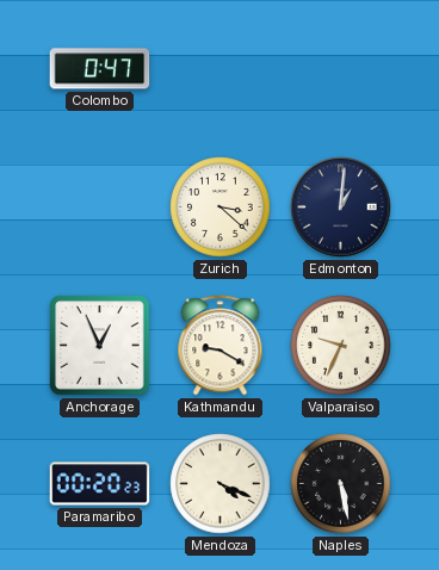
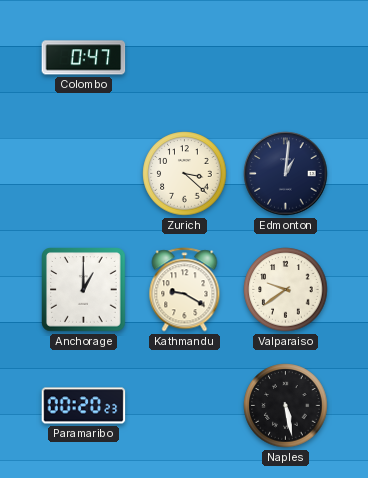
Anchorage: 12:56 -> 1:00 (84, 290)
Valparaiso: 9:34 -> 9:39 (286, 290)
Mendoza: 4:19 -> none (221, 484)
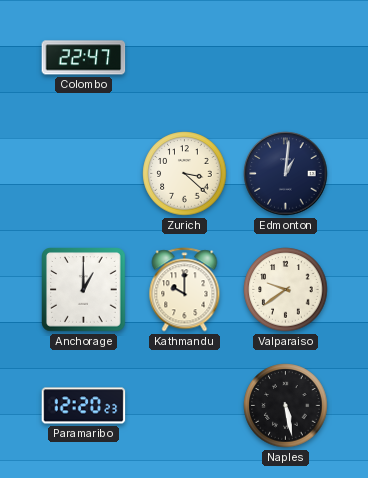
Colombo: 0:47 -> 22:47 (84, 58)
Kathmandu: 9:20 -> 10:00 (185, 290)
Paramaribo: 00:20 -> 12:20 (84, 406)
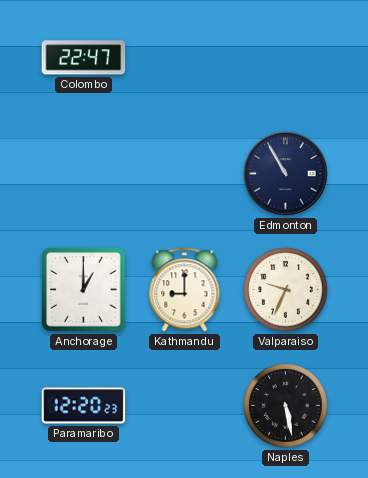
Zurich: 3:22 -> none (185, 174)
Edmonton: 1:01 -> 10:55 (286, 174)
Kathmandu: 10:00 -> 9:00 (185, 290)
Valparaiso: 9:39 -> 9:34 (286, 290)
